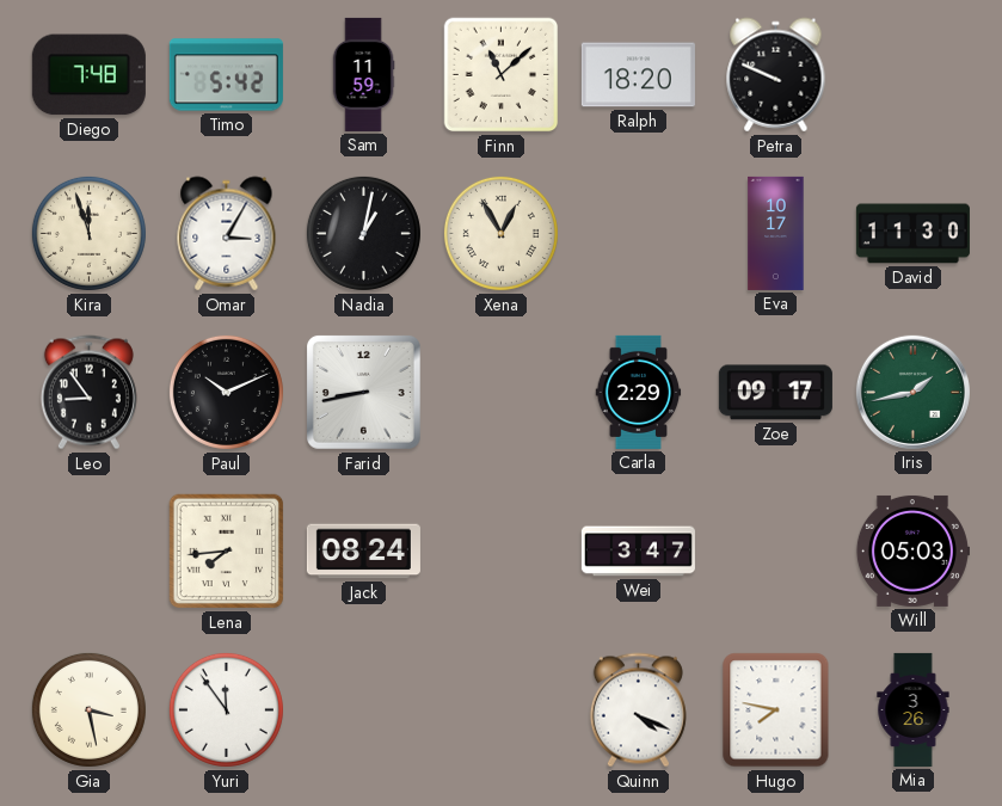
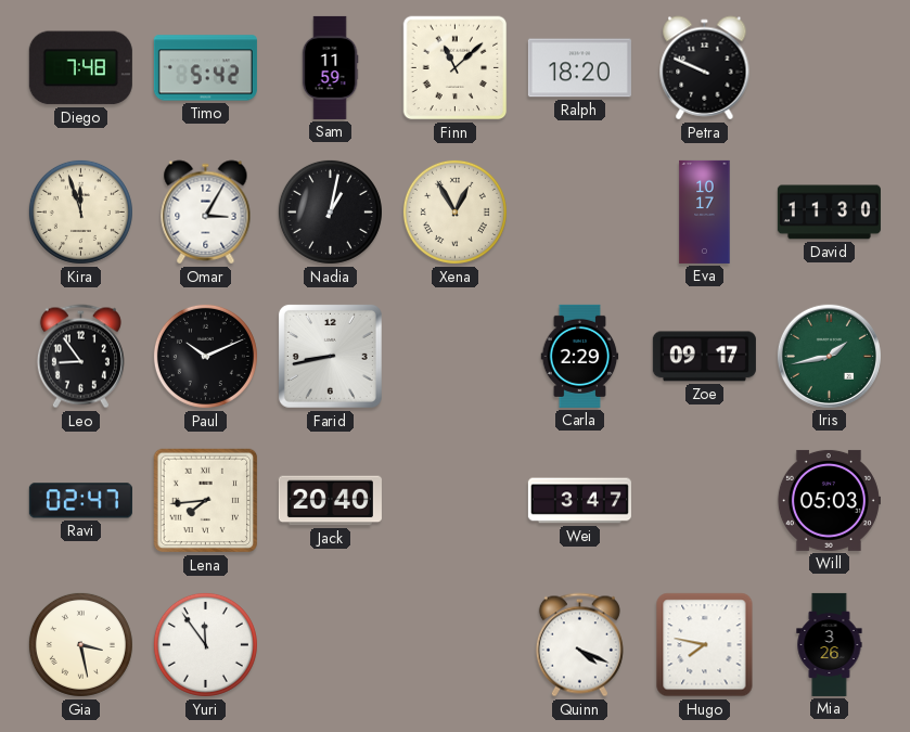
Ravi: none -> 02:47 (80, 501)
Jack: 08:24 -> 20:40 (330, 501)
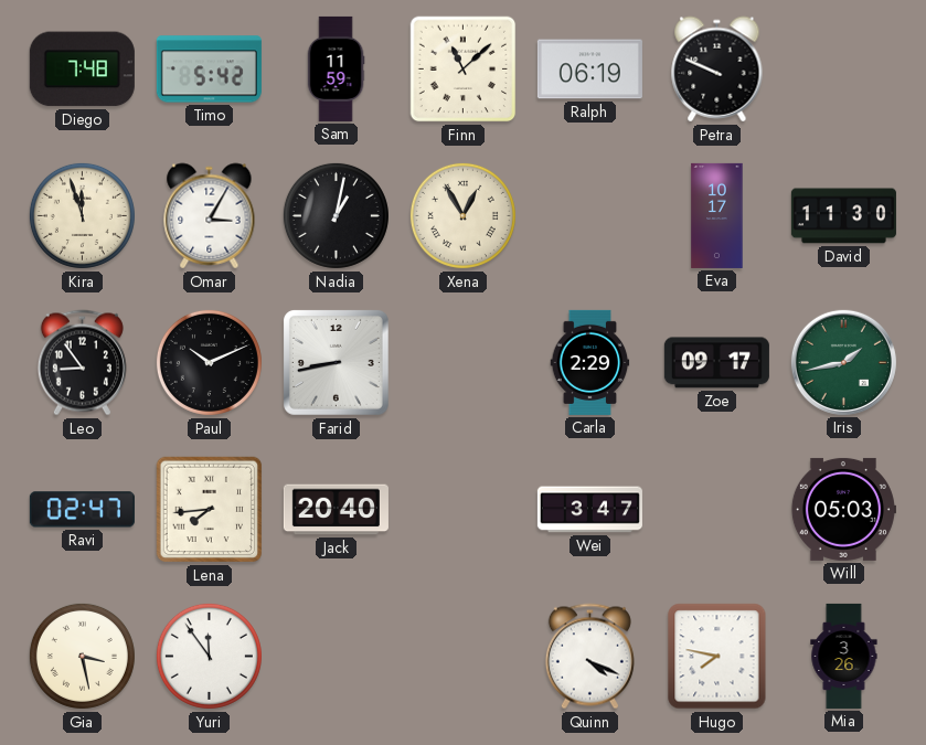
Ralph: 18:20 -> 06:19 (589, 70)
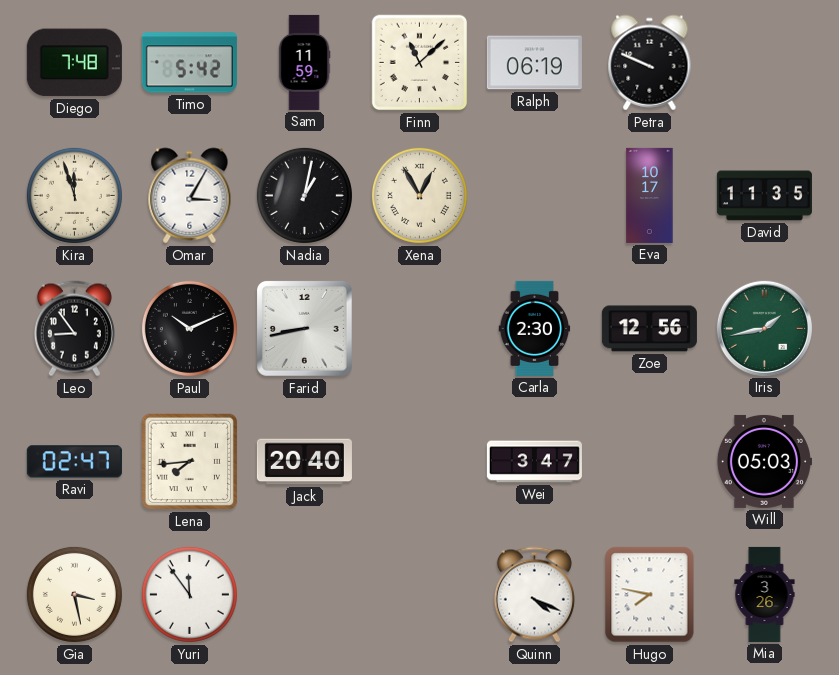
David: 11:30 -> 11:35 (764, 196)
Carla: 2:29 -> 2:30 (535, 328)
Zoe: 09:17 -> 12:56 (649, 329)
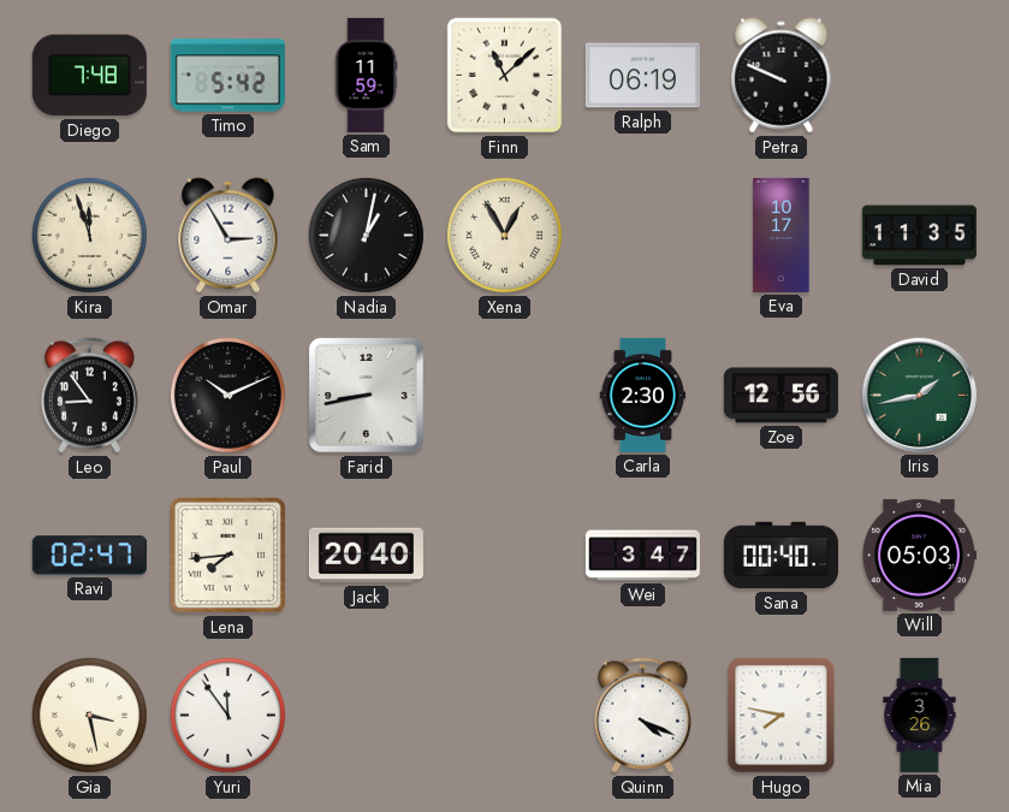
Omar: 3:05 -> 2:55 (228, 236)
Sana: none -> 00:40 (781, 556)
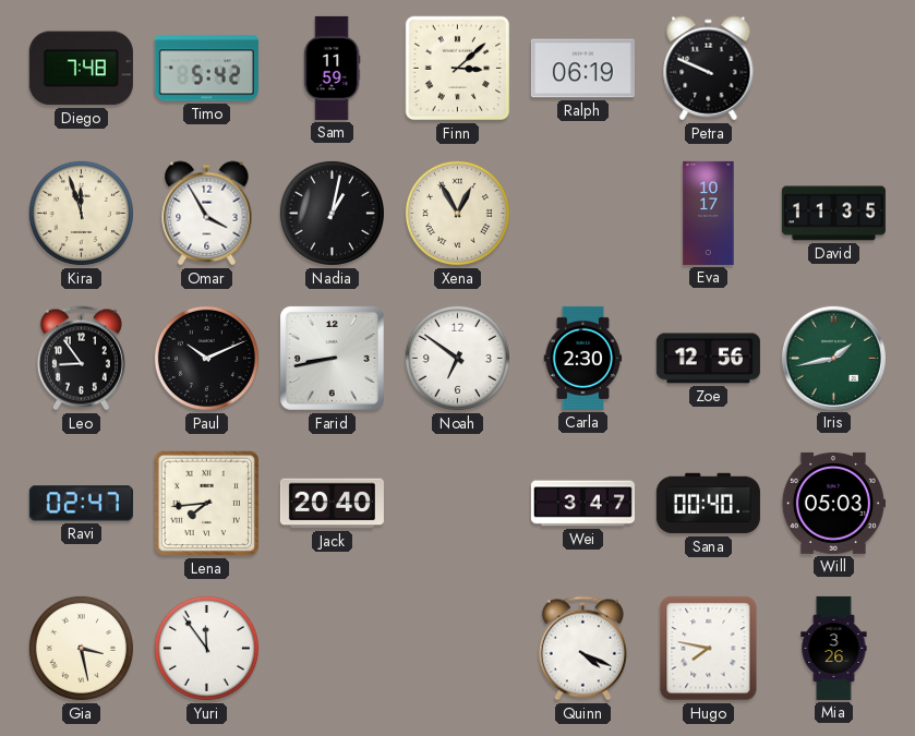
Finn: 11:08 -> 3:08 (458, 69)
Omar: 2:55 -> 3:55 (207, 214)
Noah: none -> 6:51 (457, 358)
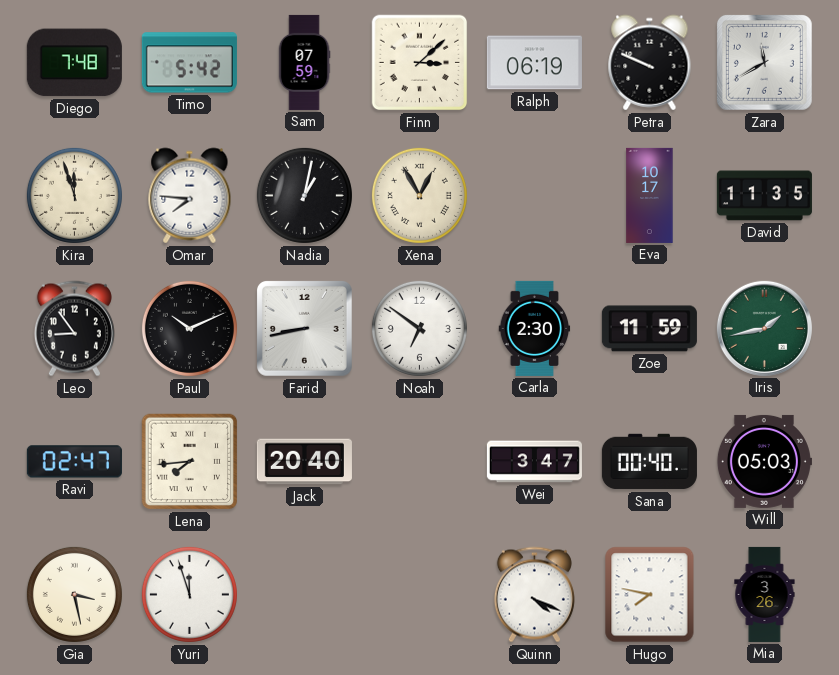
Sam: 11:59 -> 07:59 (304, 62)
Zara: none -> 11:40 (764, 62)
Omar: 3:55 -> 7:46 (190, 196)
Zoe: 12:56 -> 11:59 (649, 329)
Yuri: 11:54 -> 11:57 (189, 594)
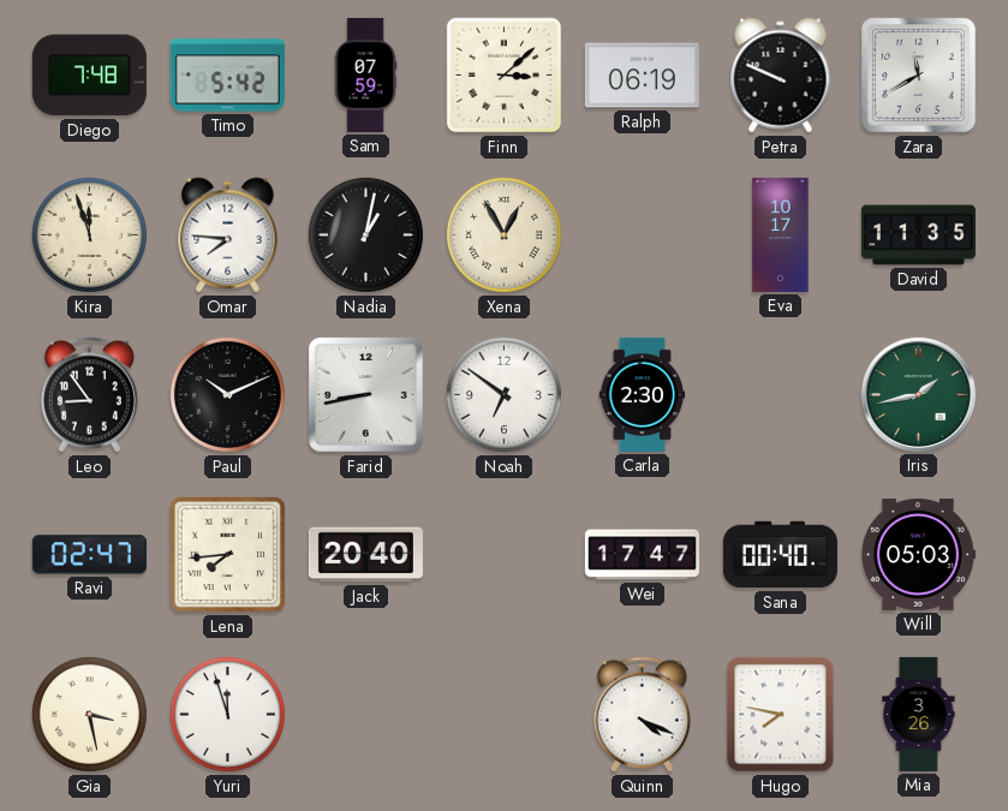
Zoe: 11:59 -> none (649, 329)
Wei: 3:47 -> 17:47 (642, 555)
